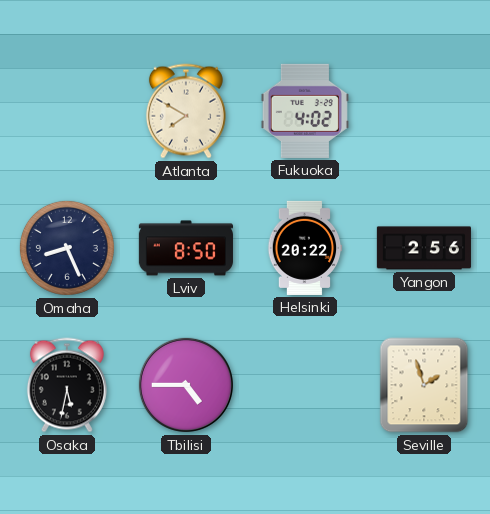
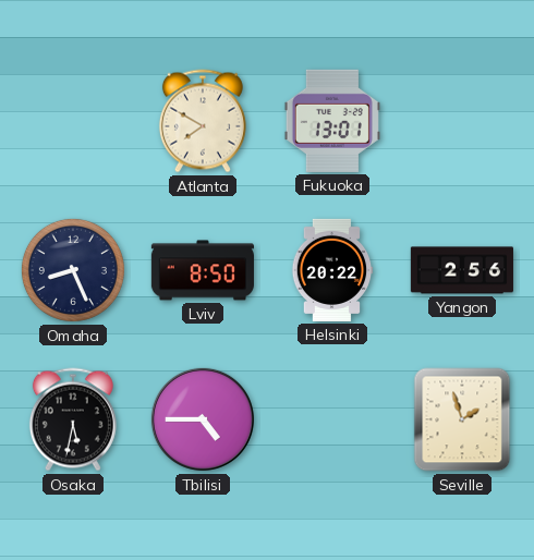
Fukuoka: 4:02 -> 13:01 (332, 121)
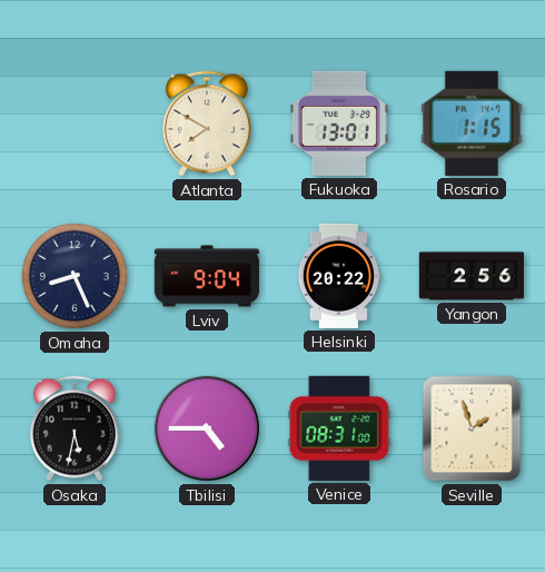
Rosario: none -> 1:15 (472, 124)
Lviv: 8:50 -> 9:04 (207, 276)
Venice: none -> 08:31 (339, 428)
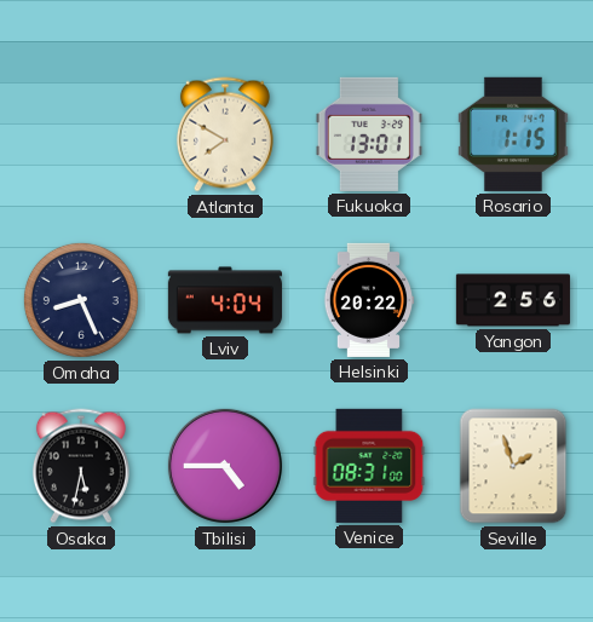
Lviv: 9:04 -> 4:04 (225, 300)
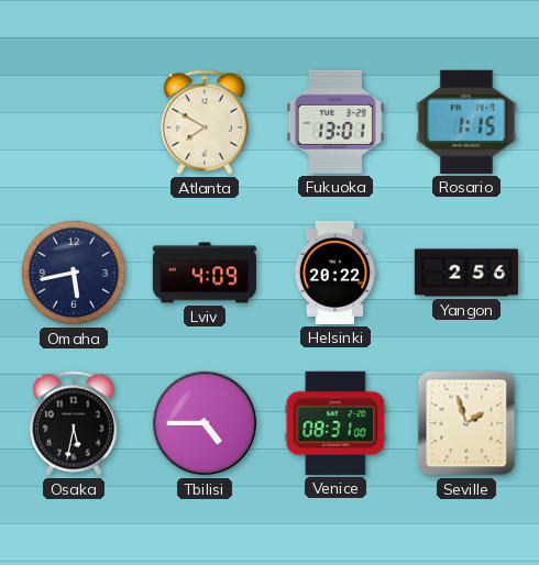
Omaha: 8:26 -> 5:43 (74, 273)
Lviv: 4:04 -> 4:09 (205, 273)
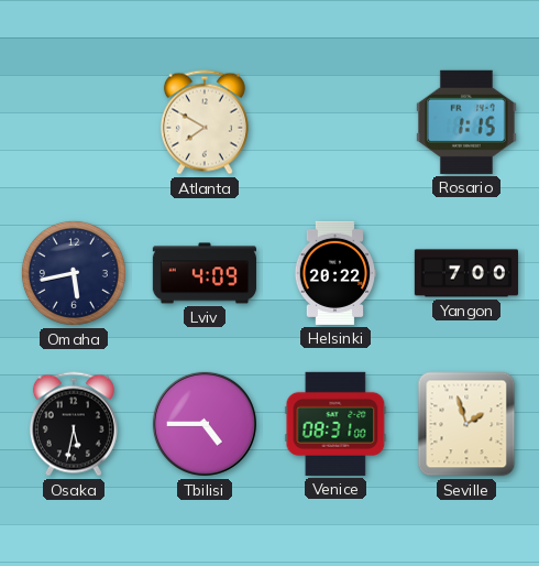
Fukuoka: 13:01 -> none (335, 122)
Yangon: 2:56 -> 7:00 (466, 273)
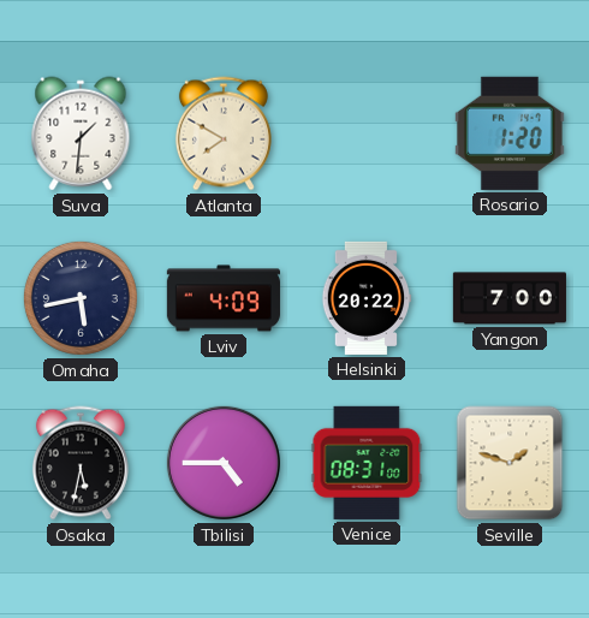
Suva: none -> 1:31 (81, 133)
Rosario: 1:15 -> 1:20 (510, 133)
Seville: 1:57 -> 1:48 (510, 463)
